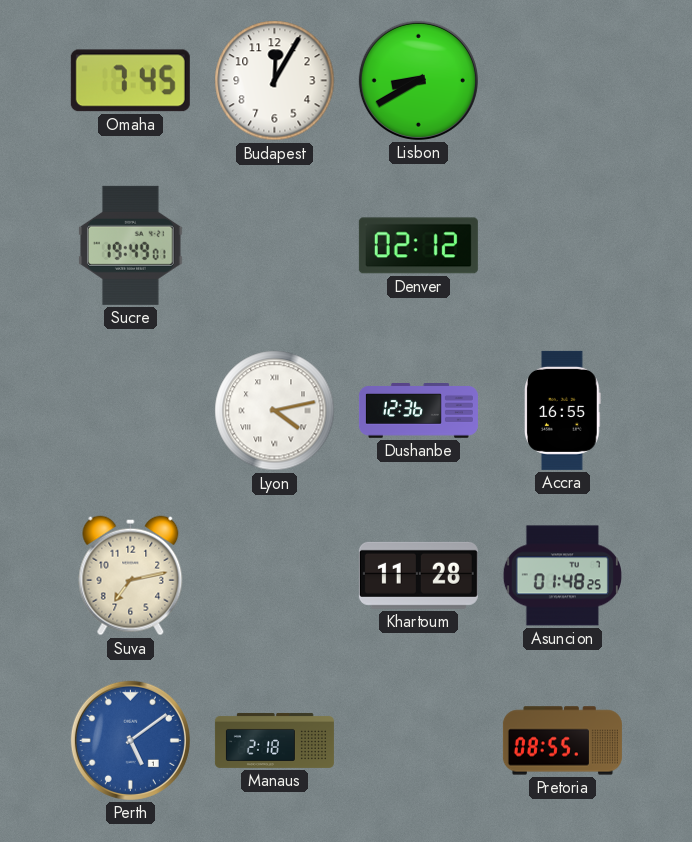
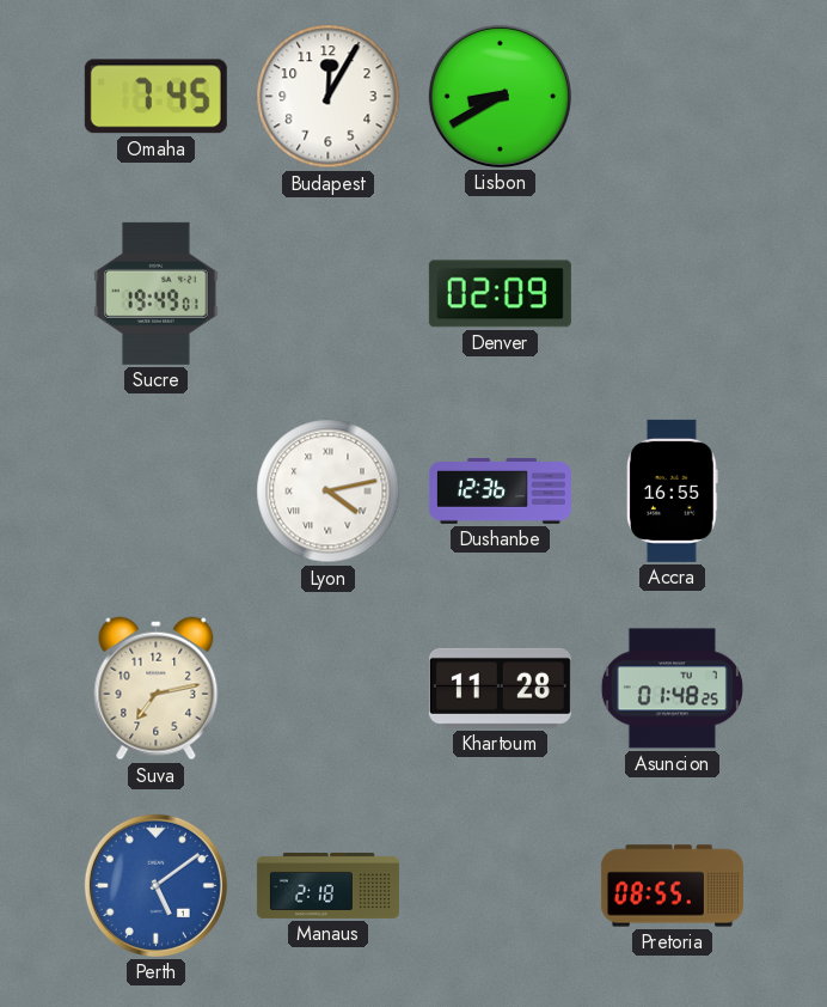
Denver: 02:12 -> 02:09 (500, 294)
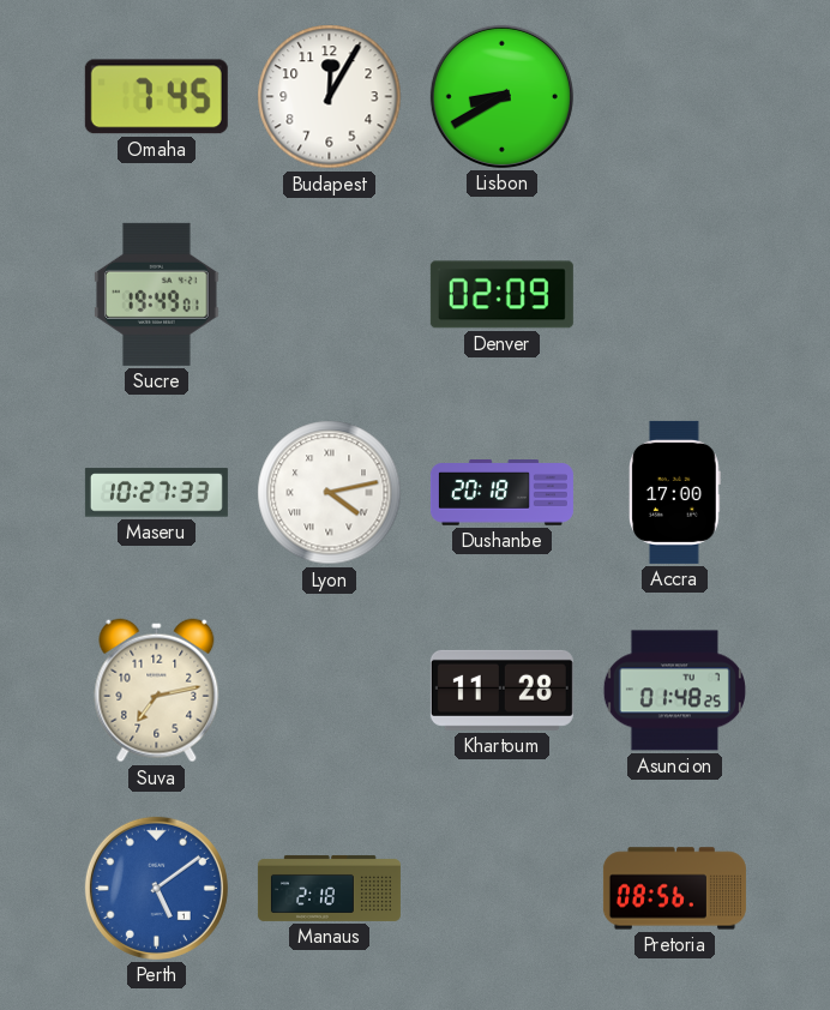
Maseru: none -> 10:27 (156, 493)
Dushanbe: 12:36 -> 20:18 (501, 493)
Accra: 16:55 -> 17:00 (675, 492)
Pretoria: 08:55 -> 08:56 (674, 889)
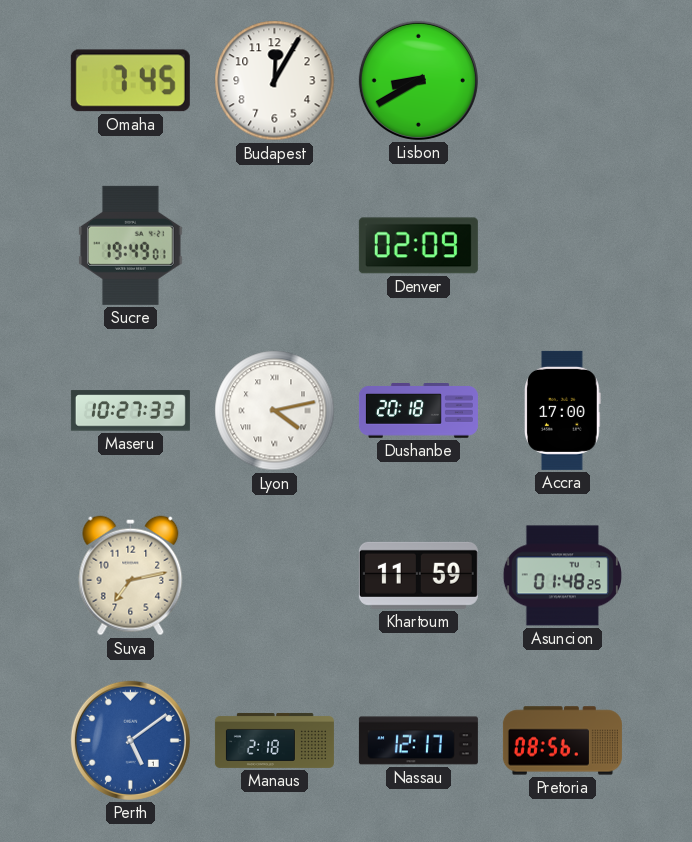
Khartoum: 11:28 -> 11:59 (418, 575)
Nassau: none -> 12:17 (418, 741)
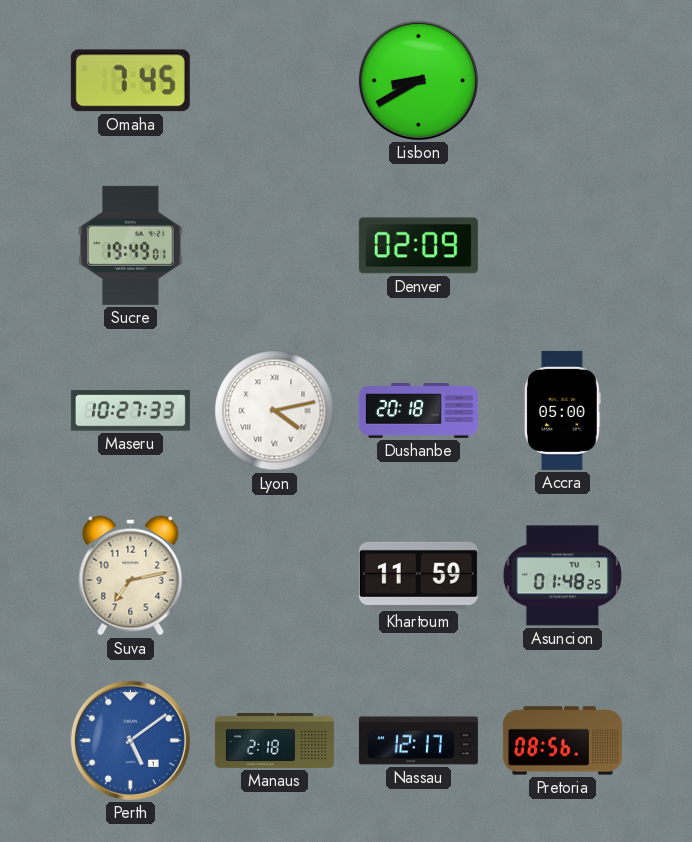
Budapest: 12:05 -> none (275, 81)
Accra: 17:00 -> 05:00 (563, 410)
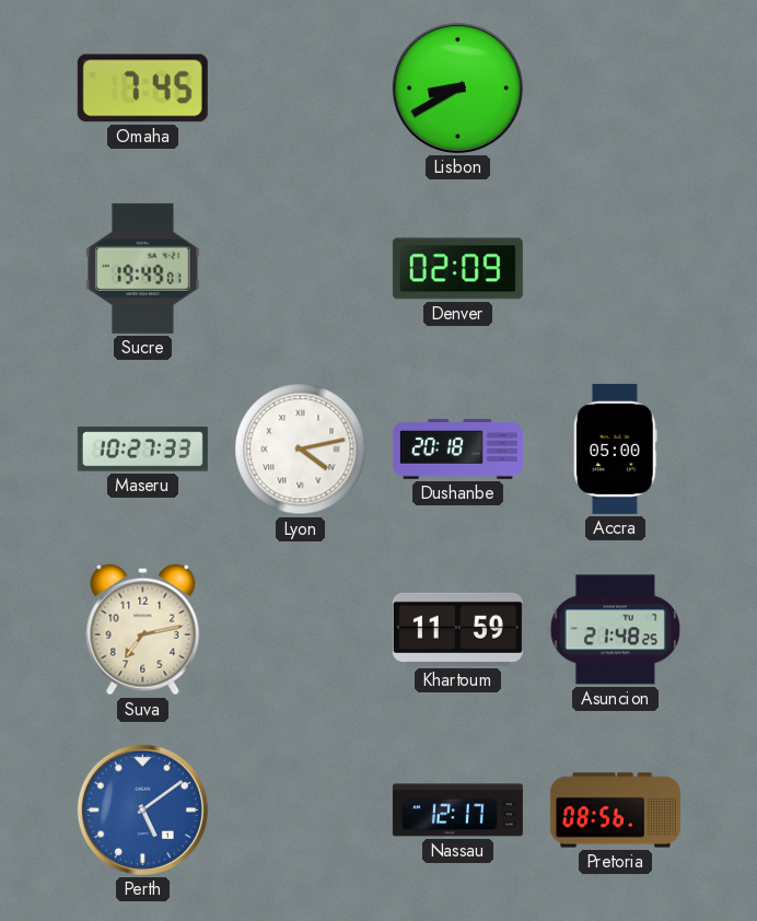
Asuncion: 01:48 -> 21:48 (615, 630)
Manaus: 2:18 -> none (274, 740)
